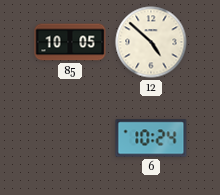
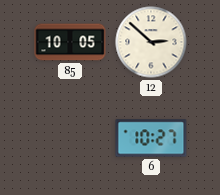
12: 4:52 -> 2:52 (151, 42)
6: 10:24 -> 10:27 (151, 138)
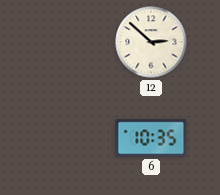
85: 10:05 -> none (70, 42)
6: 10:27 -> 10:35 (151, 138)
